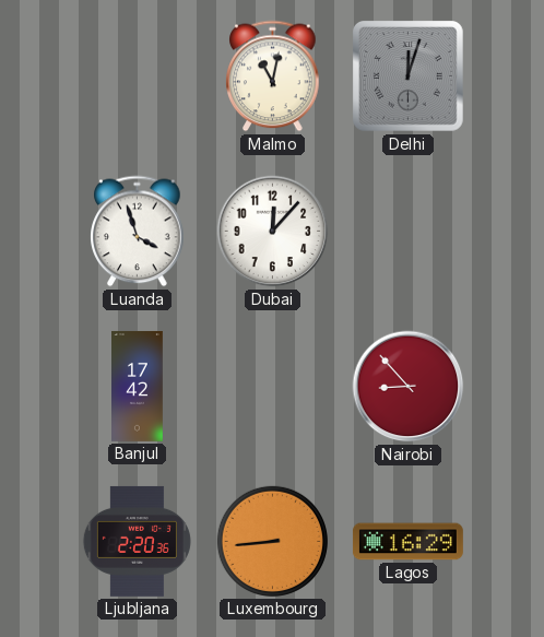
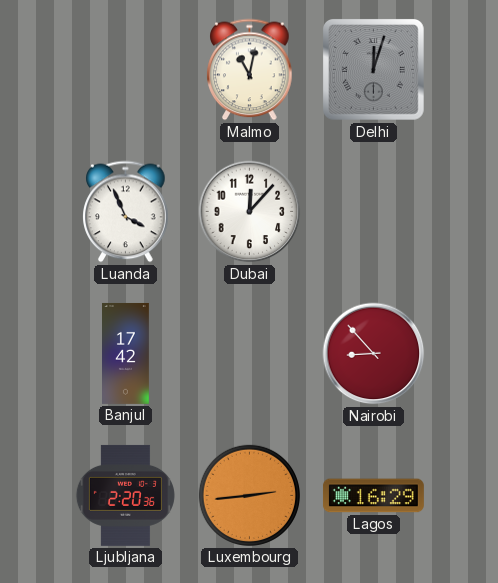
Luanda: 3:57 -> 3:56 (126, 212)
Luxembourg: 8:44 -> 2:44 (249, 495)
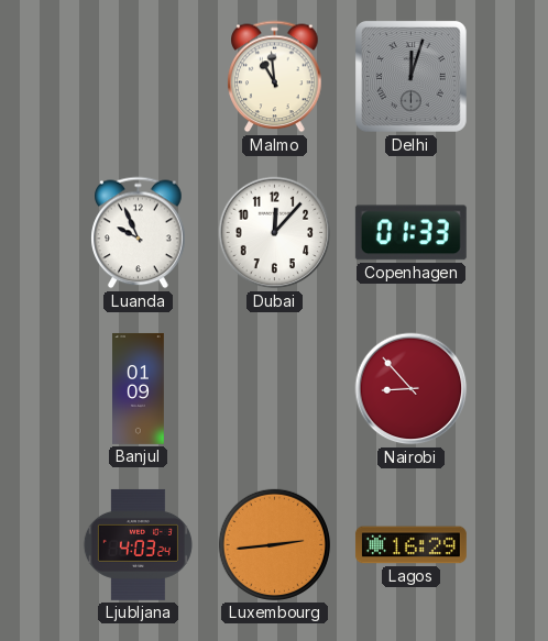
Malmo: 11:02 -> 10:59 (275, 77)
Luanda: 3:56 -> 9:56 (139, 233)
Copenhagen: none -> 01:33 (410, 233)
Banjul: 17:42 -> 01:09 (139, 388)
Ljubljana: 2:20 -> 4:03 (138, 544)
